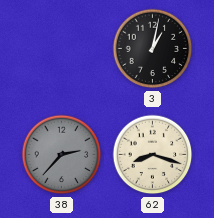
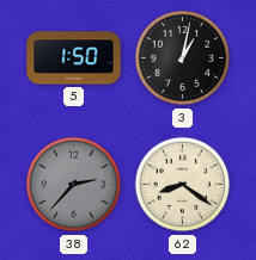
5: none -> 1:50 (74, 58)
62: 8:18 -> 8:21 (183, 185)
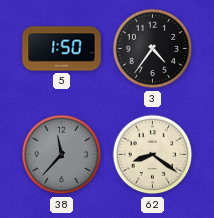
3: 1:02 -> 4:36 (153, 49)
38: 2:37 -> 11:37 (62, 155)
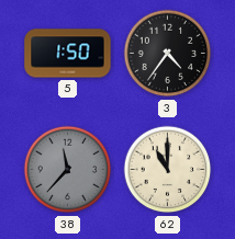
62: 8:21 -> 11:00 (168, 170)
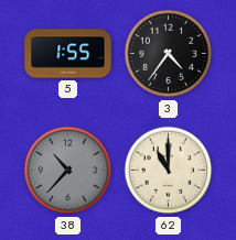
5: 1:50 -> 1:55 (68, 54)
38: 11:37 -> 10:37 (68, 171)
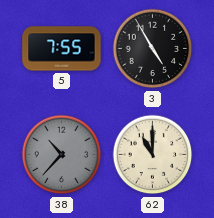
5: 1:55 -> 7:55 (62, 49)
3: 4:36 -> 4:55 (153, 49)
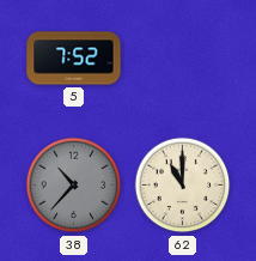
5: 7:55 -> 7:52 (74, 59)
3: 4:55 -> none (153, 49)
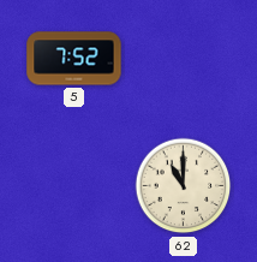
38: 10:37 -> none (74, 186)
